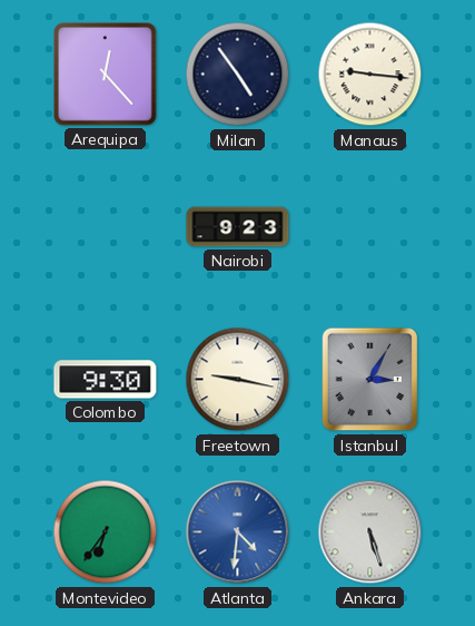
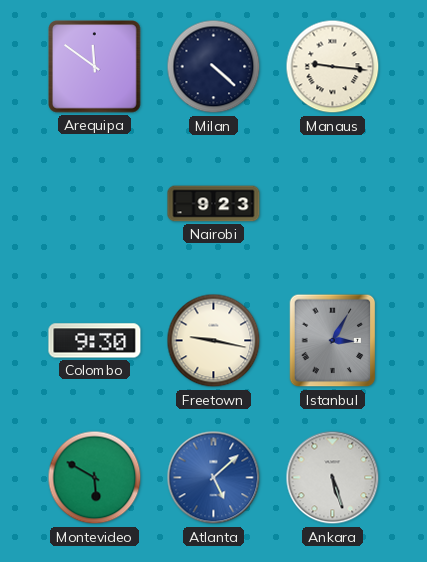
Arequipa: 12:23 -> 11:51 (95, 67)
Milan: 4:54 -> 4:22 (214, 67)
Montevideo: 6:36 -> 5:50 (95, 478)
Atlanta: 4:31 -> 5:08 (214, 478)
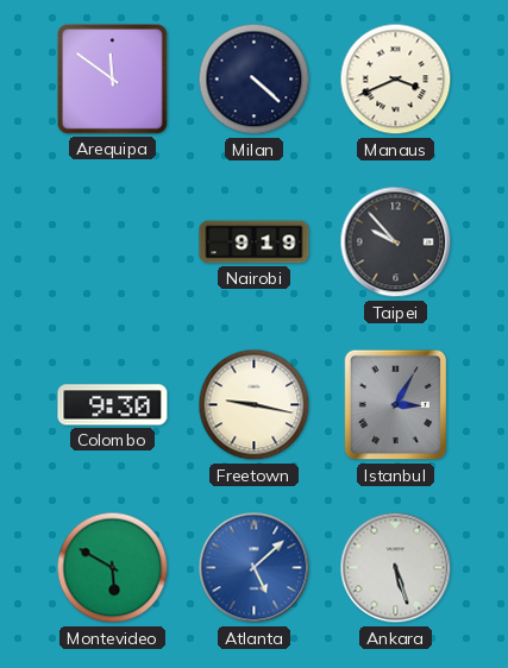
Manaus: 9:16 -> 3:41 (396, 80)
Nairobi: 9:23 -> 9:19 (255, 242)
Taipei: none -> 9:53 (396, 242)
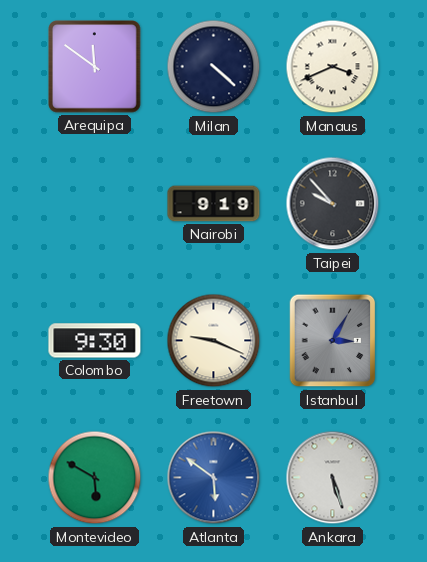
Freetown: 9:17 -> 9:19 (214, 341)
Atlanta: 5:08 -> 5:51 (214, 478)
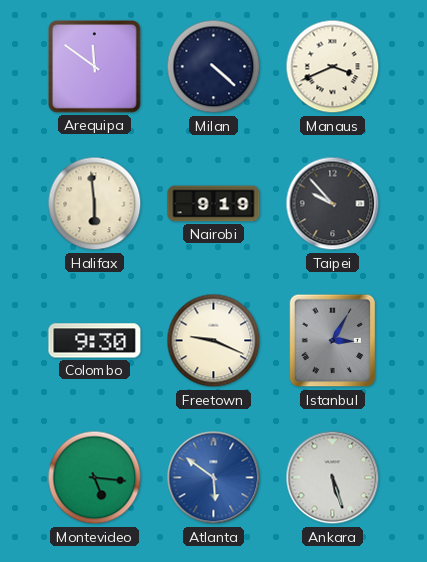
Halifax: none -> 5:59 (95, 204)
Montevideo: 5:50 -> 5:16 (95, 478)
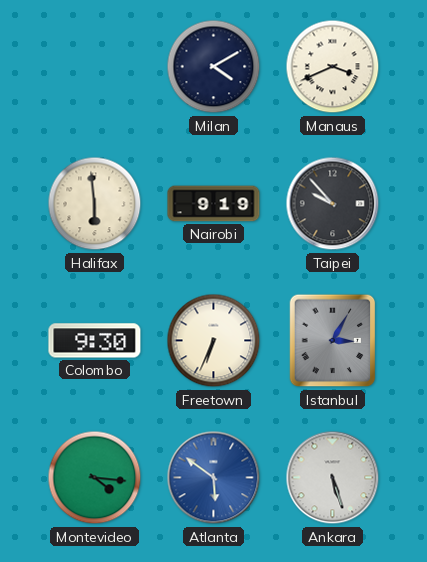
Arequipa: 11:51 -> none (95, 67)
Milan: 4:22 -> 4:10 (214, 67)
Freetown: 9:19 -> 6:34 (214, 341)
Montevideo: 5:16 -> 4:16 (95, 478)
